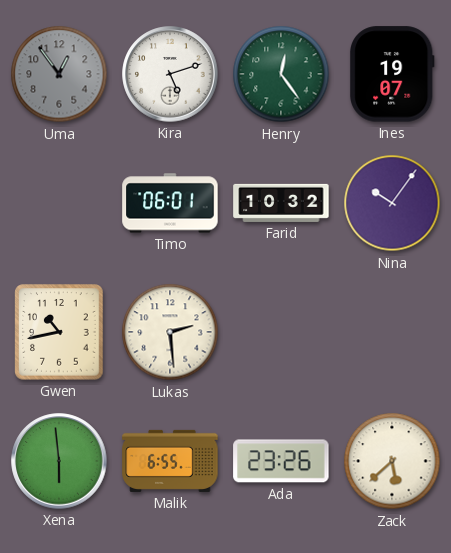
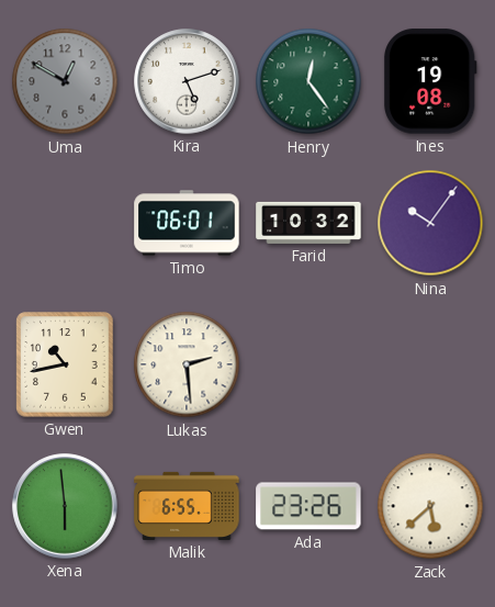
Uma: 12:54 -> 12:50 (65, 81)
Ines: 19:07 -> 19:08 (430, 81)
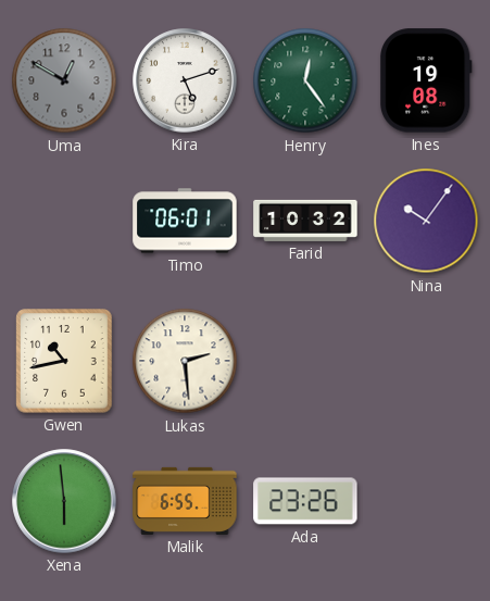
Zack: 5:38 -> none (430, 506)
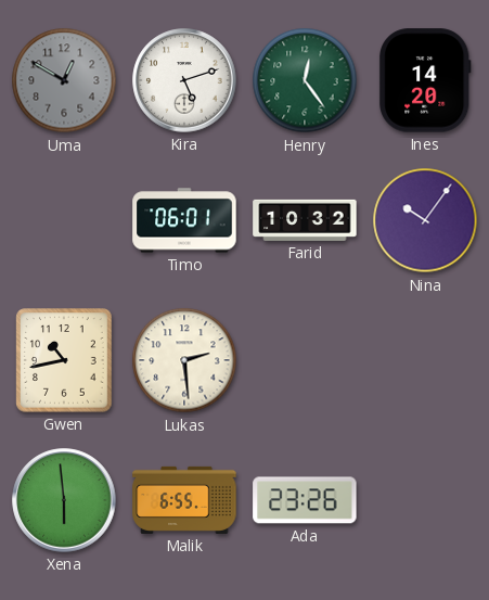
Ines: 19:08 -> 14:20 (425, 80)
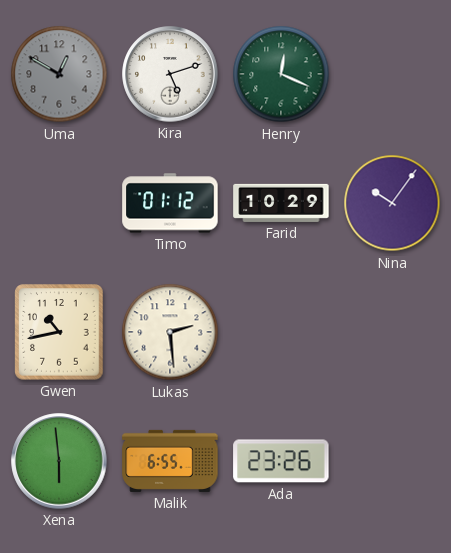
Henry: 12:24 -> 12:19 (281, 74)
Ines: 14:20 -> none (425, 80)
Timo: 06:01 -> 01:12 (170, 203)
Farid: 10:32 -> 10:29 (281, 203)
